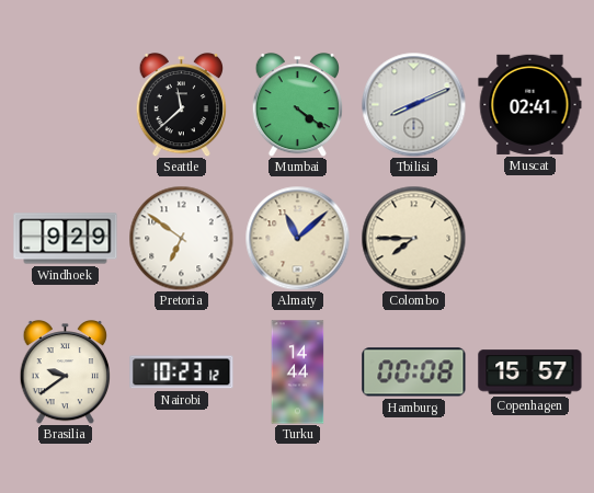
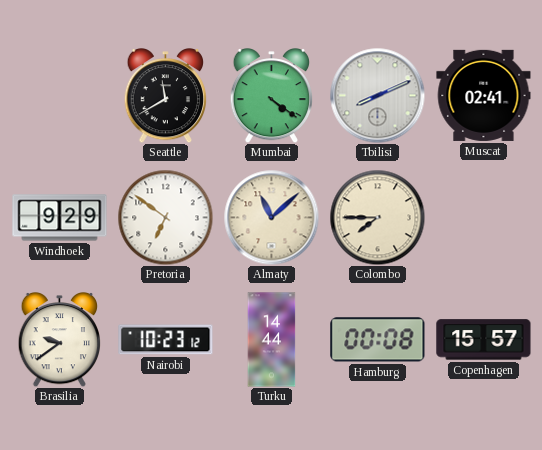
Seattle: 11:38 -> 11:40 (165, 96)
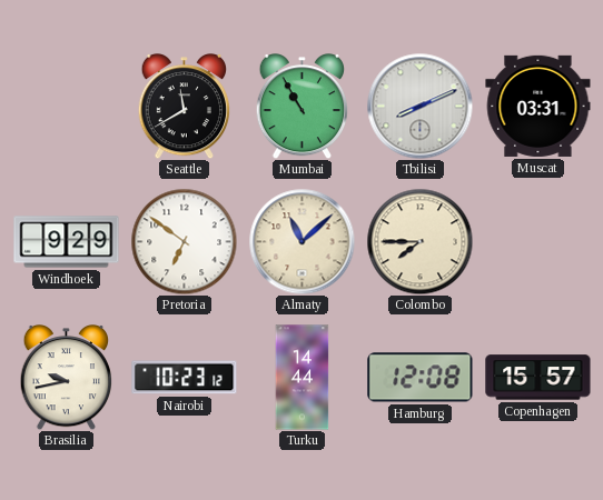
Mumbai: 4:21 -> 10:55 (301, 107)
Muscat: 02:41 -> 03:31 (538, 106)
Brasilia: 9:39 -> 9:43 (66, 378)
Hamburg: 00:08 -> 12:08 (421, 378)
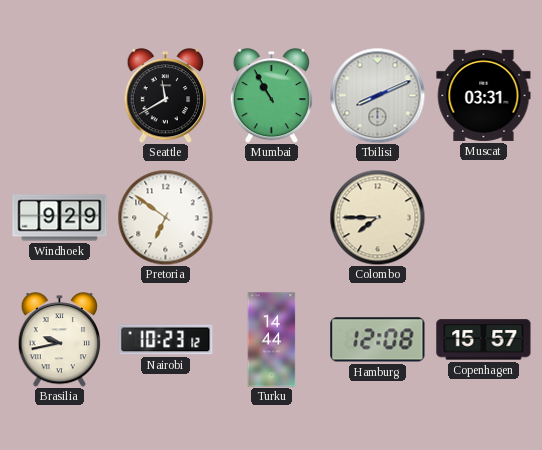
Almaty: 11:08 -> none (301, 241)
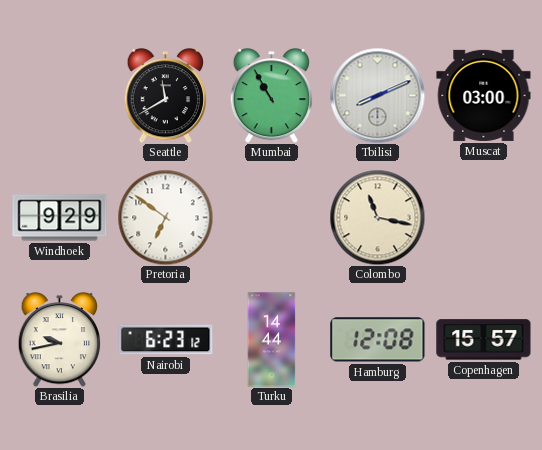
Muscat: 03:31 -> 03:00 (484, 95)
Colombo: 7:45 -> 11:17 (377, 217)
Nairobi: 10:23 -> 6:23 (166, 340)
